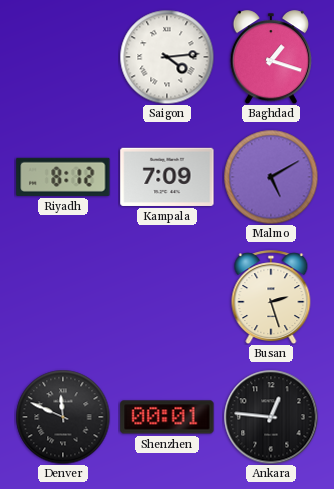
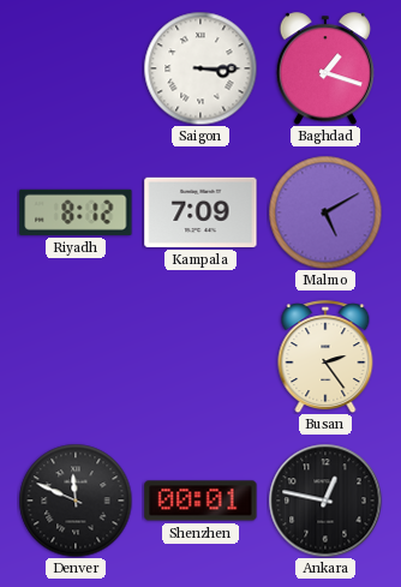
Saigon: 4:14 -> 3:15 (200, 68)
Busan: 2:27 -> 2:24 (325, 357)
Ankara: 12:46 -> 12:47 (325, 501)
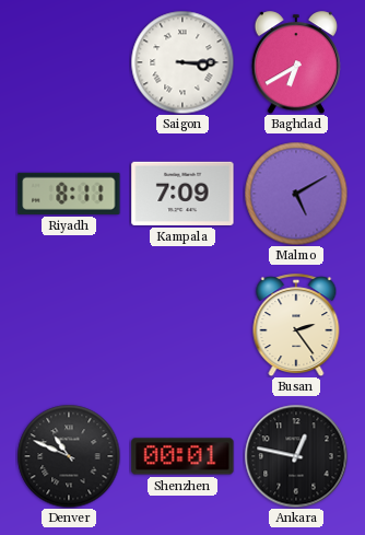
Baghdad: 1:18 -> 6:40 (295, 62)
Riyadh: 8:12 -> 8:11 (69, 194)
Denver: 11:49 -> 10:49 (69, 456)
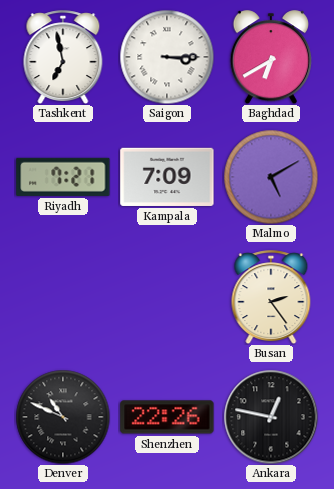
Tashkent: none -> 6:58 (63, 57)
Riyadh: 8:11 -> 7:21 (63, 177)
Shenzhen: 00:01 -> 22:26 (167, 417)
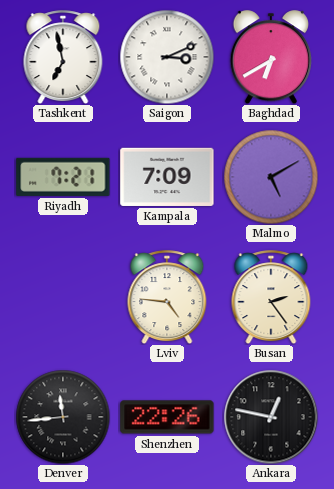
Saigon: 3:15 -> 3:11 (167, 57)
Lviv: none -> 4:46 (167, 297)
Denver: 10:49 -> 11:44 (63, 417)
